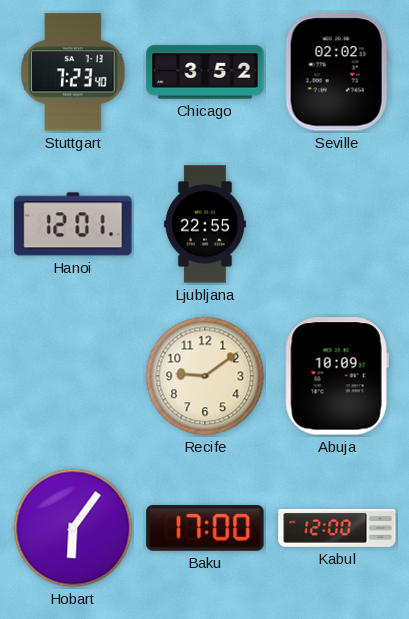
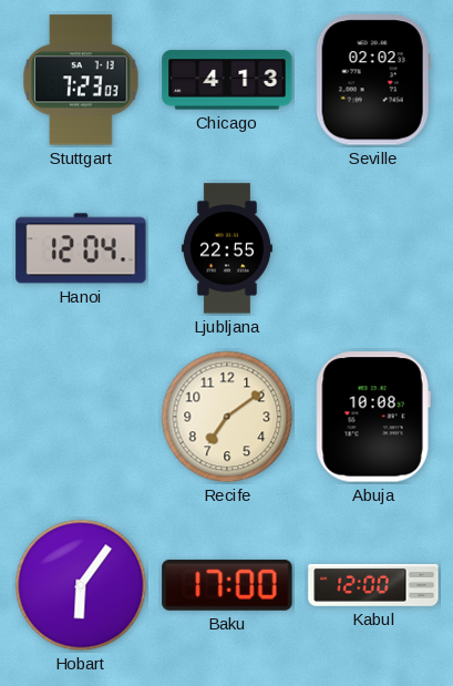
Stuttgart: 7:23:40 -> 7:23:03 (81, 80)
Chicago: 3:52 -> 4:13 (227, 80)
Hanoi: 12:01 -> 12:04 (81, 248)
Recife: 9:09 -> 7:09 (227, 417)
Abuja: 10:09 -> 10:08 (373, 417)
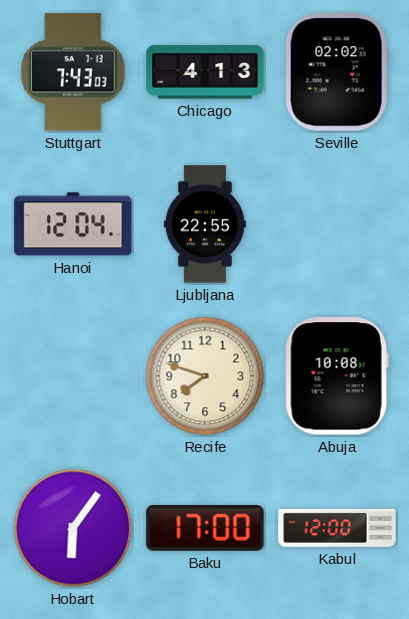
Stuttgart: 7:23 -> 7:43 (73, 72)
Recife: 7:09 -> 7:48 (205, 376)
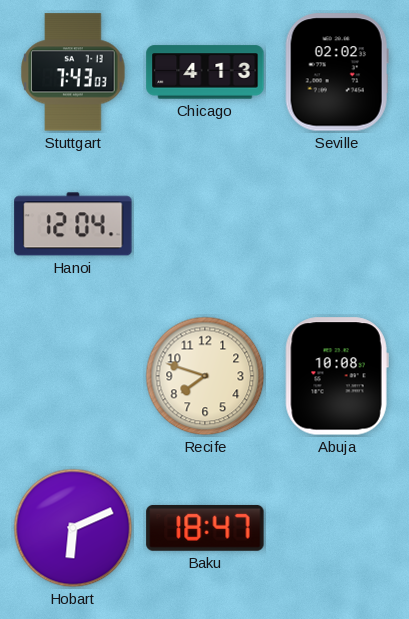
Ljubljana: 22:55 -> none (205, 224)
Hobart: 6:06 -> 6:11 (73, 528)
Baku: 17:00 -> 18:47 (205, 528)
Kabul: 12:00 -> none (337, 528)
